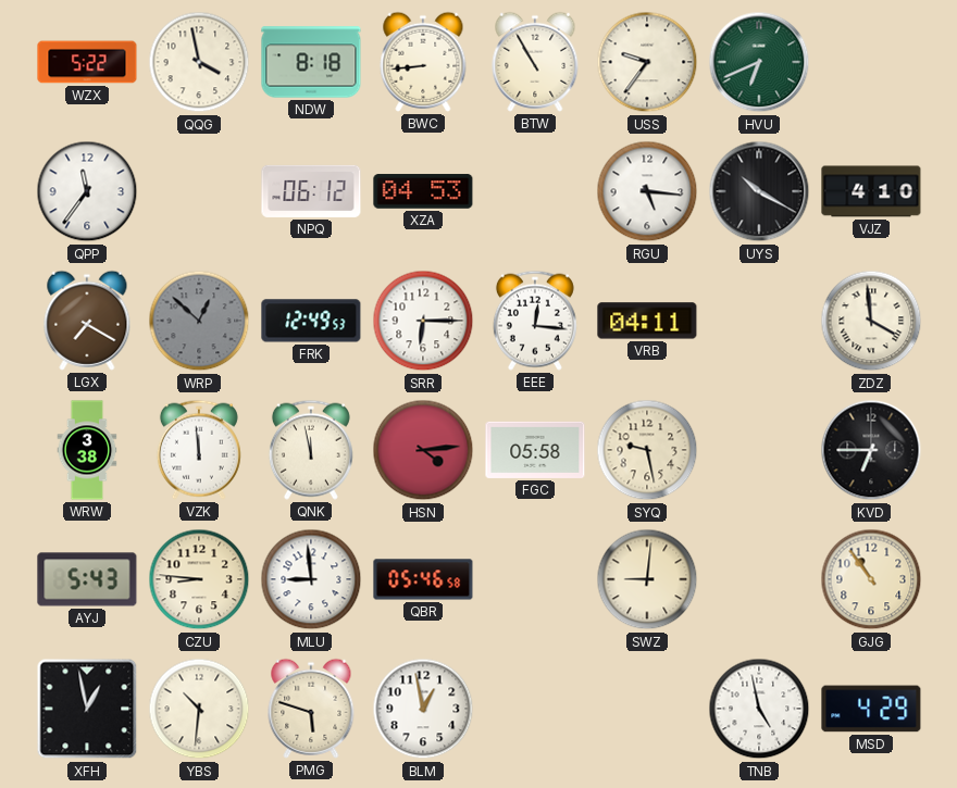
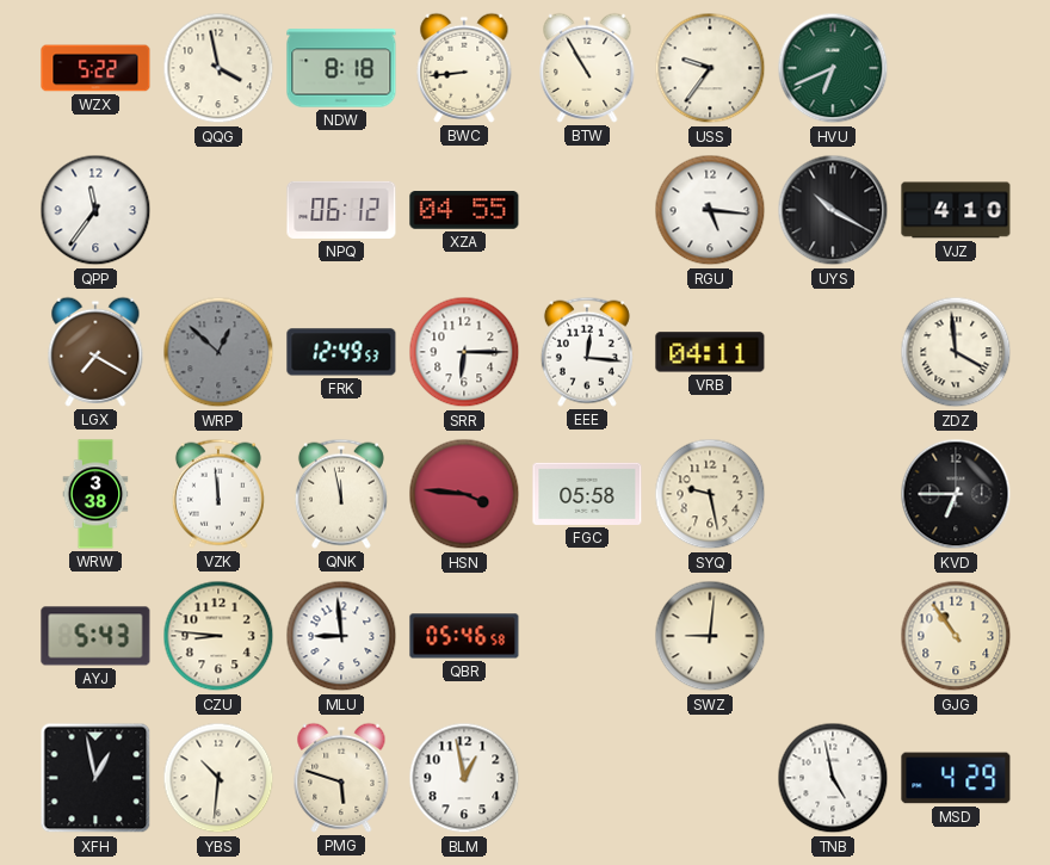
XZA: 04:53 -> 04:55 (464, 210)
HSN: 4:14 -> 3:46 (464, 494)
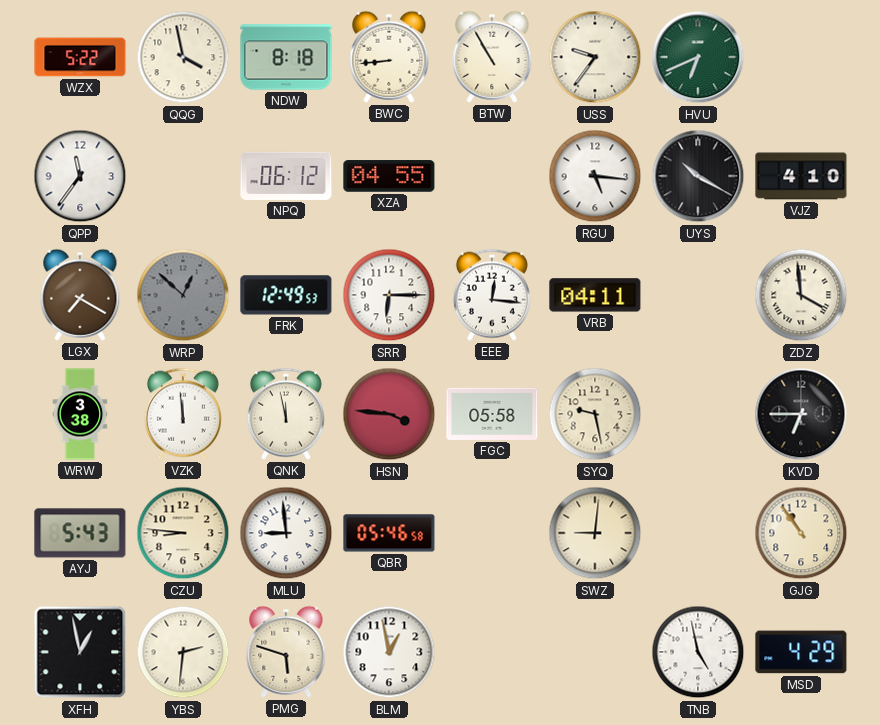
YBS: 10:31 -> 2:31 (183, 652)
